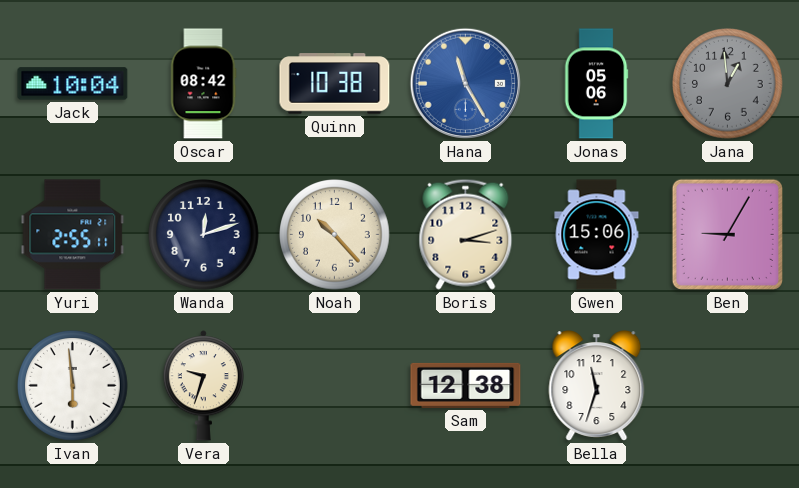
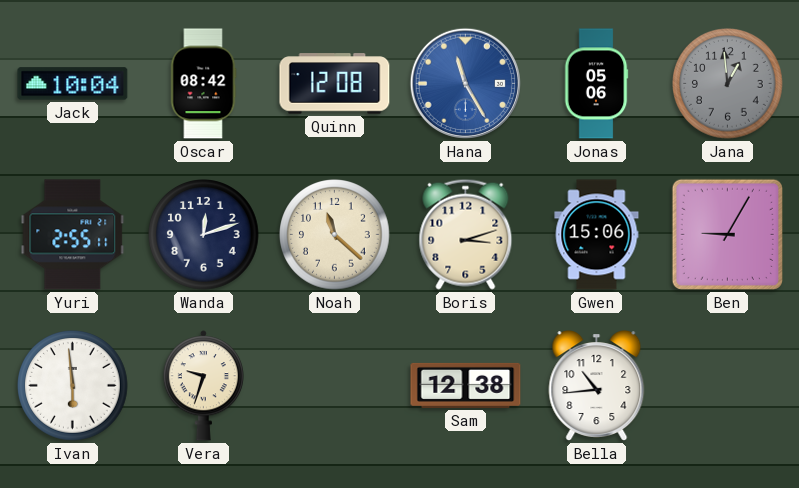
Quinn: 10:38 -> 12:08 (335, 84)
Noah: 10:23 -> 11:22 (335, 235)
Bella: 11:33 -> 10:44 (597, 386)
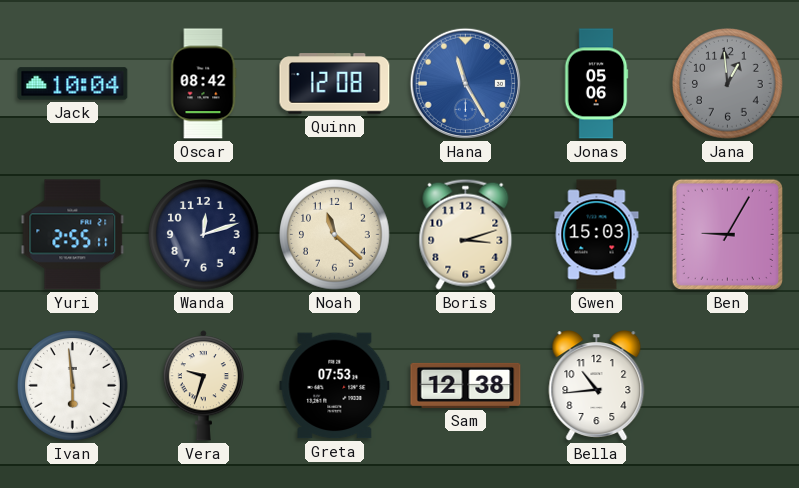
Gwen: 15:06 -> 15:03 (597, 235)
Greta: none -> 07:53 (335, 386)
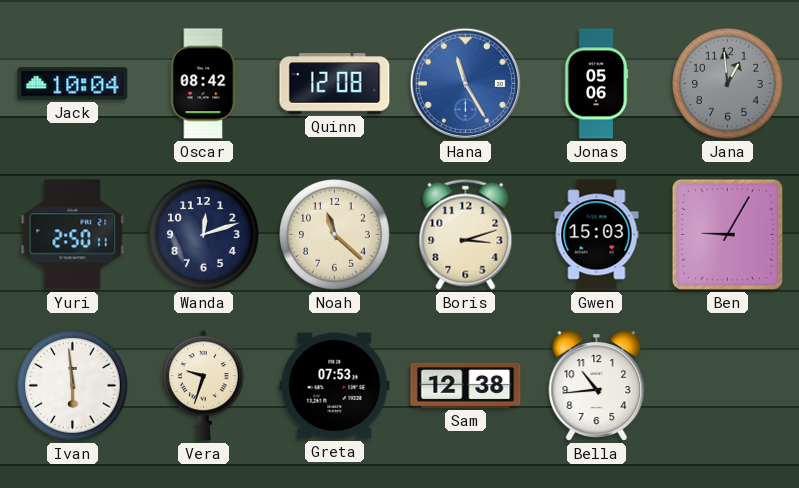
Yuri: 2:55 -> 2:50 (73, 235)
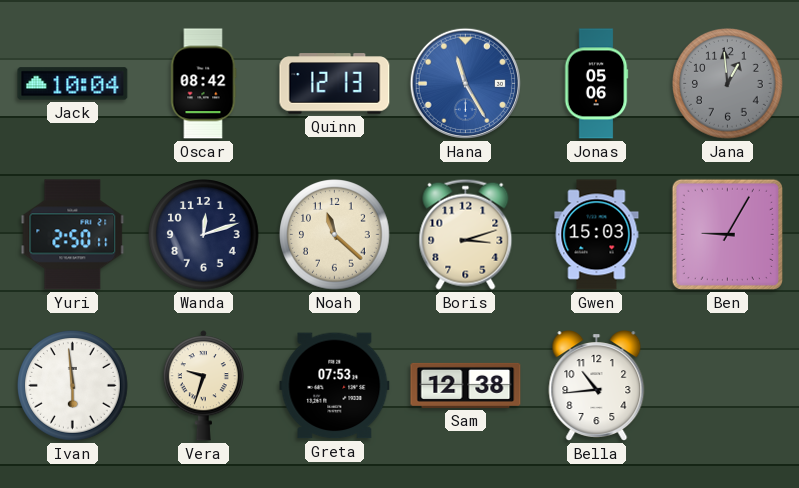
Quinn: 12:08 -> 12:13 (335, 84)
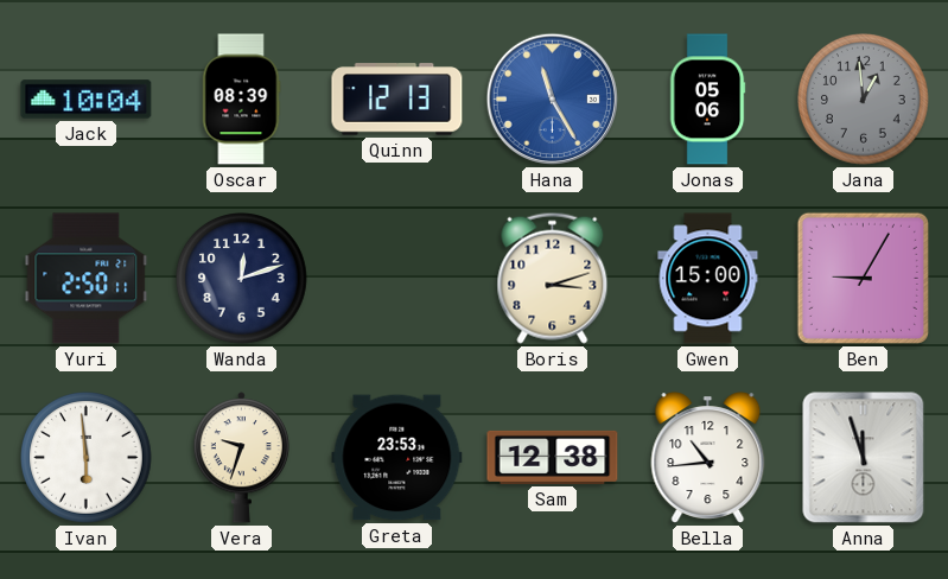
Oscar: 08:42 -> 08:39 (241, 100)
Noah: 11:22 -> none (335, 235)
Gwen: 15:03 -> 15:00 (708, 279)
Greta: 07:53 -> 23:53 (397, 458)
Anna: none -> 11:57 (864, 458)
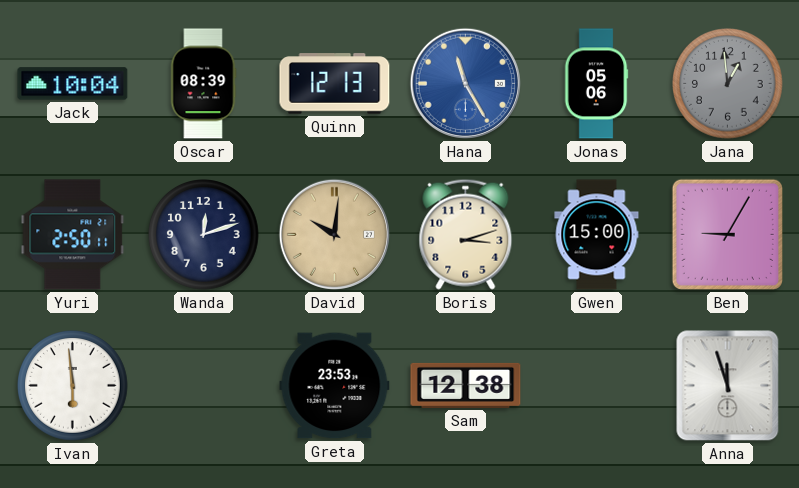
David: none -> 10:01 (334, 234)
Vera: 9:33 -> none (241, 458)
Bella: 10:44 -> none (708, 458)
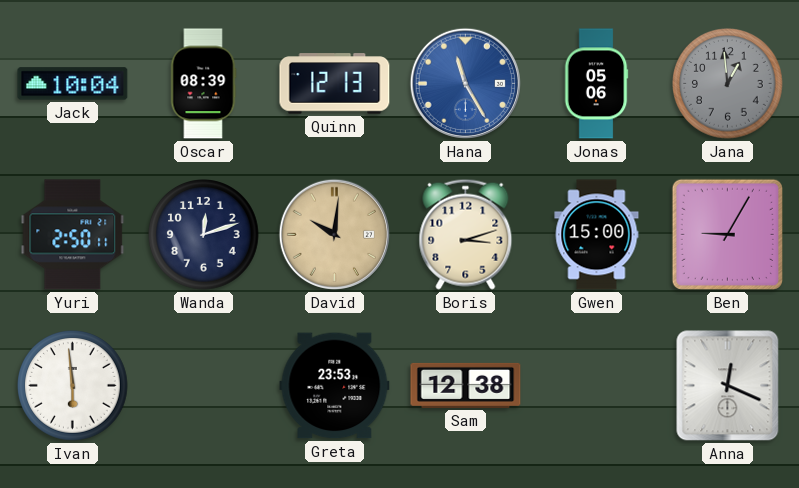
Anna: 11:57 -> 12:19 (728, 386)
